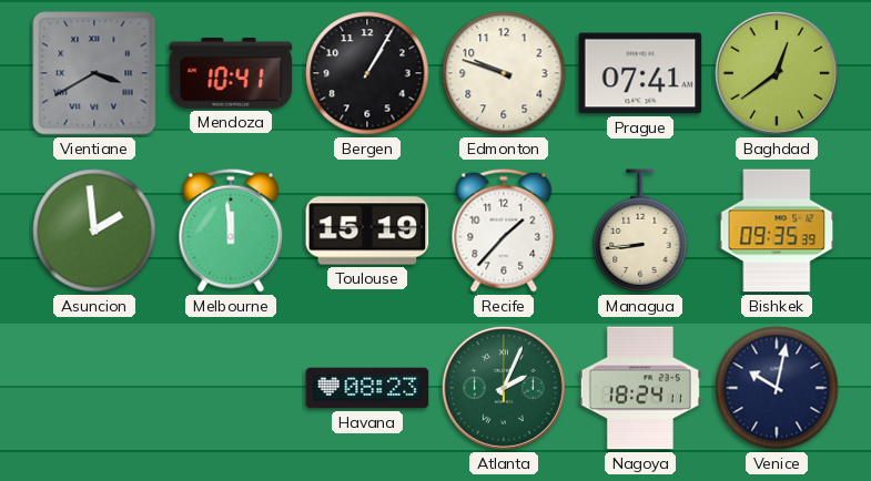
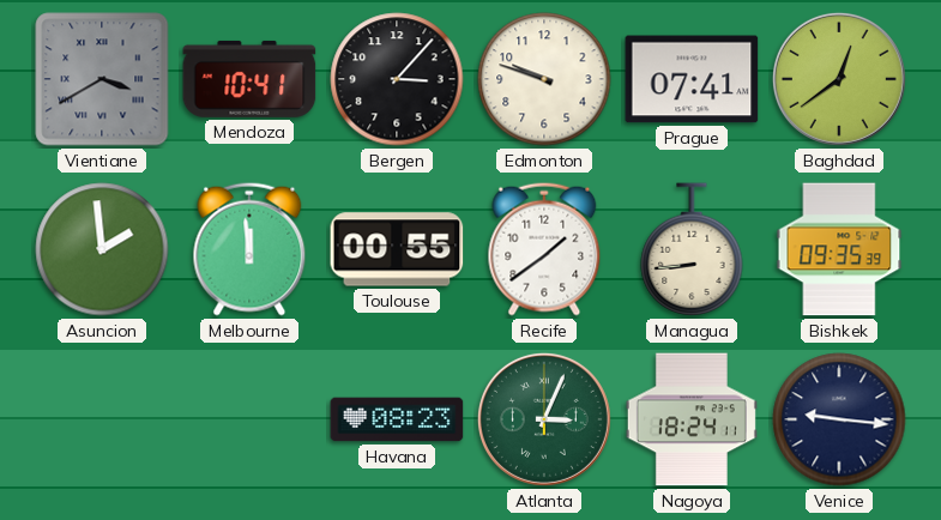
Bergen: 1:05 -> 3:07 (397, 79)
Toulouse: 15:19 -> 00:55 (397, 249)
Recife: 1:37 -> 1:39 (544, 249)
Atlanta: 2:04 -> 3:04 (544, 419)
Venice: 10:02 -> 9:16 (839, 419)
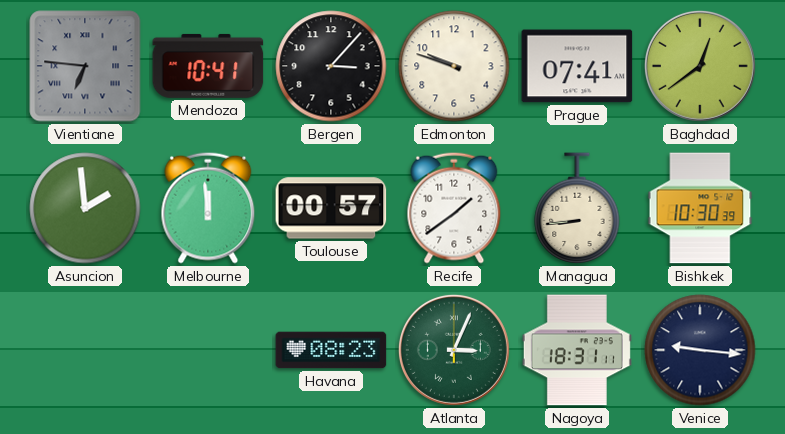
Vientiane: 3:40 -> 6:46 (85, 66)
Toulouse: 00:55 -> 00:57 (331, 208)
Bishkek: 09:35 -> 10:30 (700, 208)
Nagoya: 18:24 -> 18:31 (577, 350)
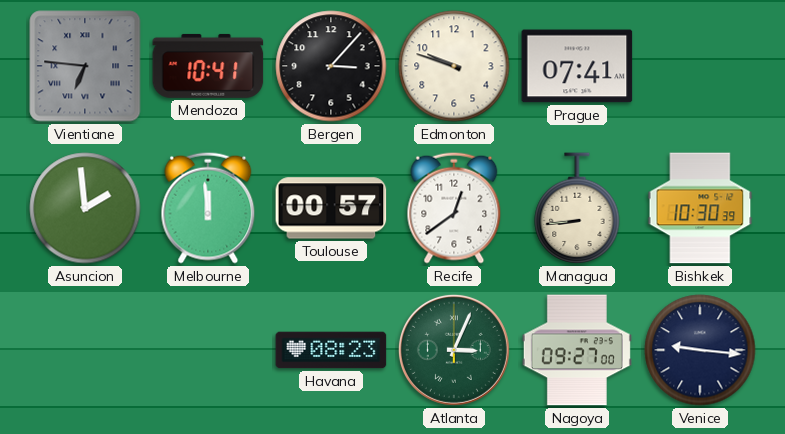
Baghdad: 12:39 -> none (700, 66)
Recife: 1:39 -> 12:39 (454, 208)
Nagoya: 18:31 -> 09:27 (577, 350)
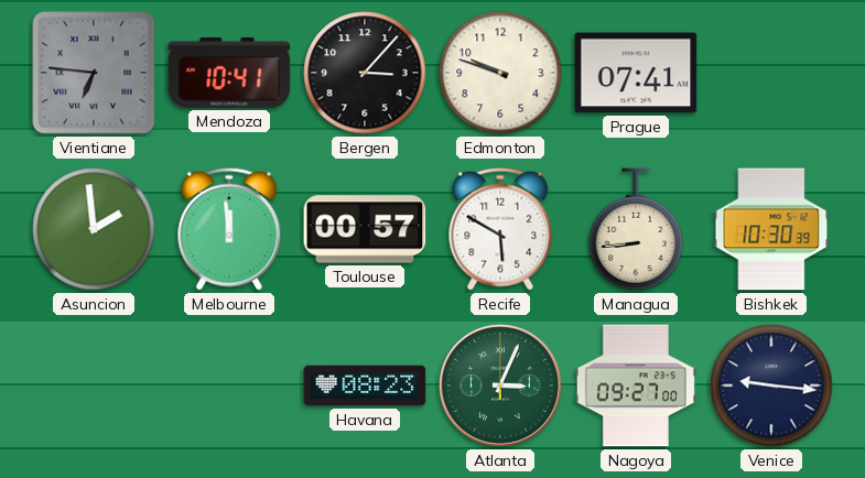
Recife: 12:39 -> 5:50 (500, 229)
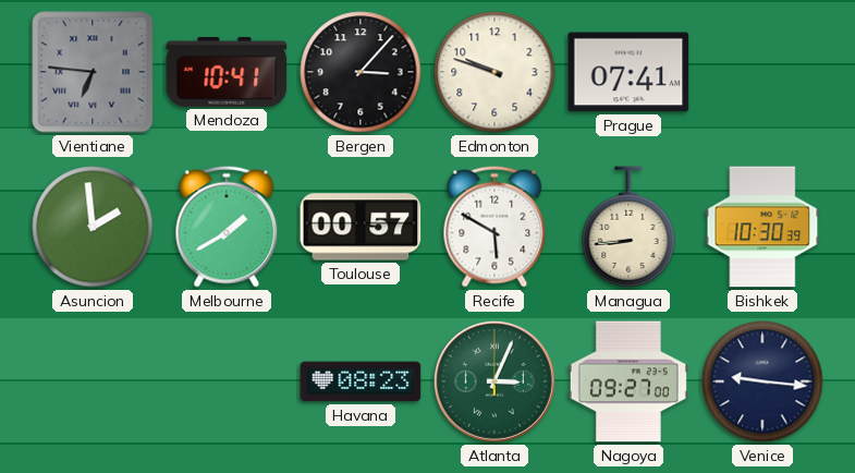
Melbourne: 11:59 -> 1:40 (227, 227)
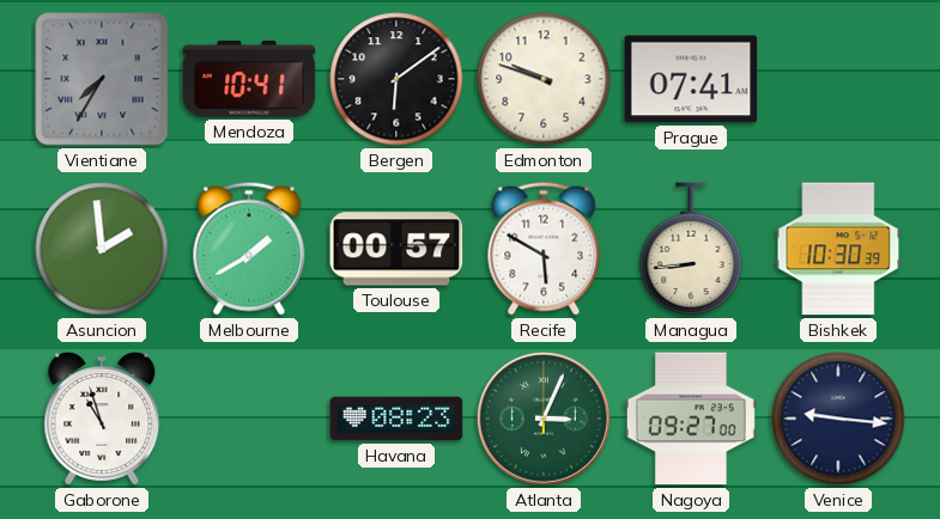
Vientiane: 6:46 -> 7:35 (102, 79)
Bergen: 3:07 -> 6:09 (396, 79)
Gaborone: none -> 10:57 (102, 419)
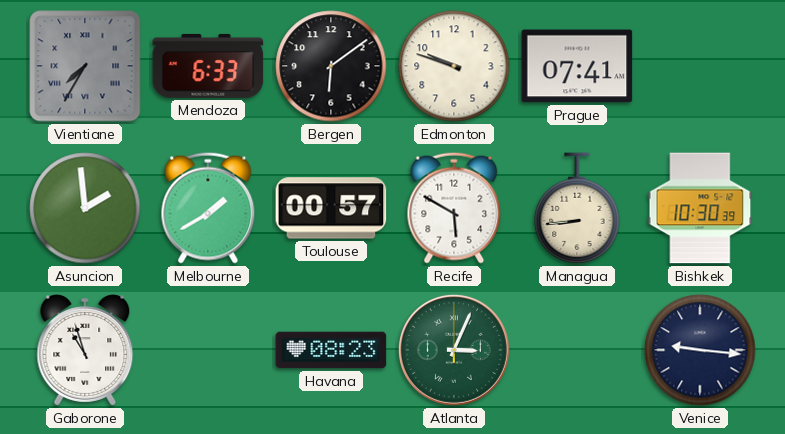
Mendoza: 10:41 -> 6:33 (208, 66)
Nagoya: 09:27 -> none (691, 419)
